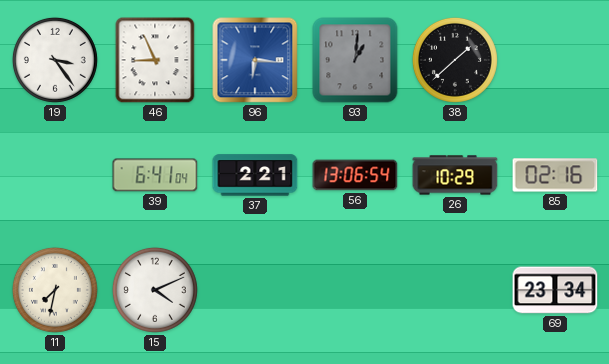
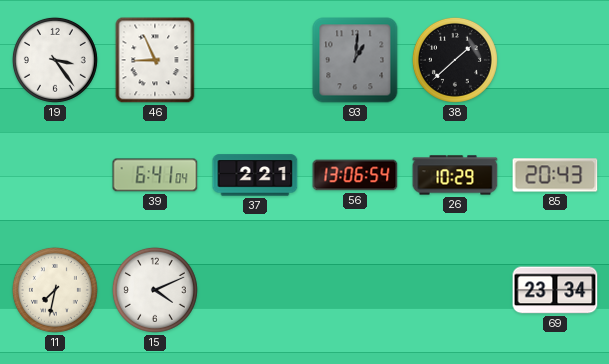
96: 6:16 -> none (255, 60)
85: 02:16 -> 20:43 (555, 175)
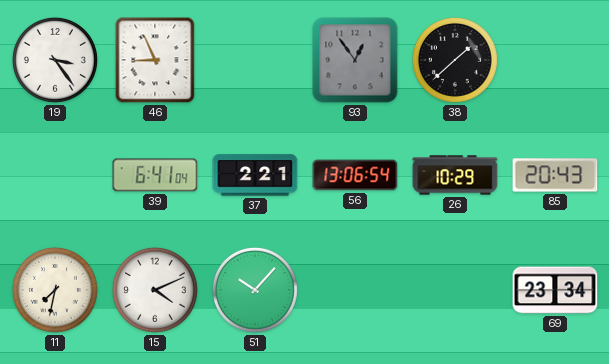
93: 1:01 -> 12:54 (355, 60)
51: none -> 10:07 (255, 290)
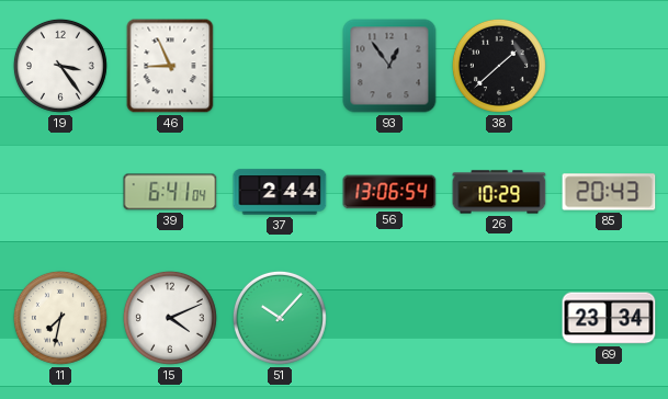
37: 2:21 -> 2:44 (280, 192)
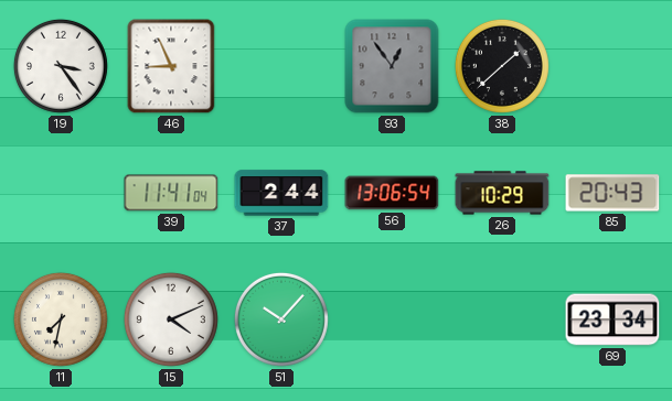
39: 6:41 -> 11:41 (171, 193)
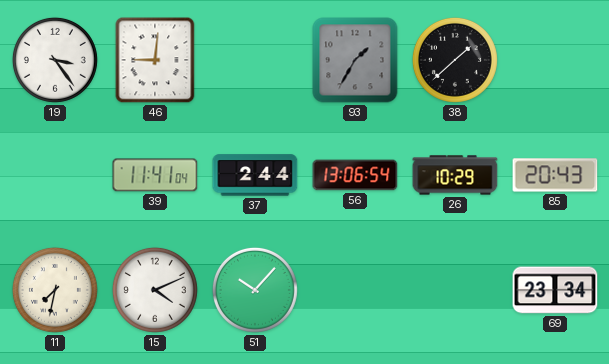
46: 8:56 -> 9:01 (155, 60)
93: 12:54 -> 1:35 (355, 60)
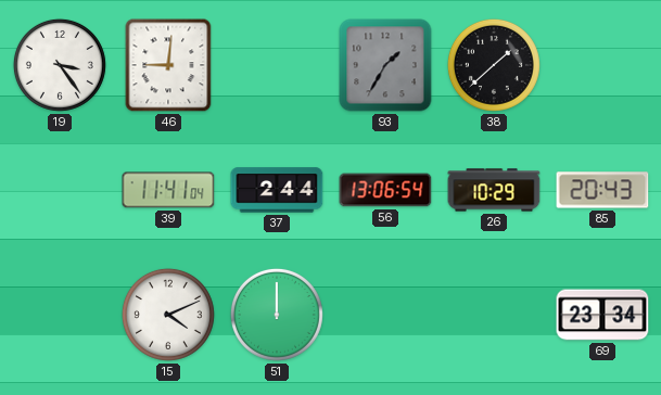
11: 7:32 -> none (55, 290)
51: 10:07 -> 12:00 (277, 315)
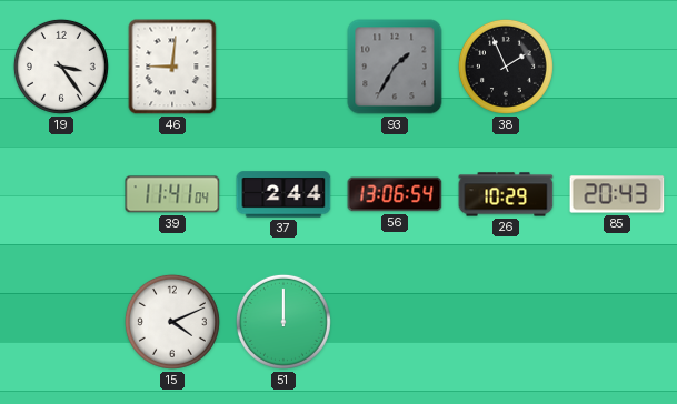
38: 1:38 -> 1:56 (506, 67)
69: 23:34 -> none (602, 315)
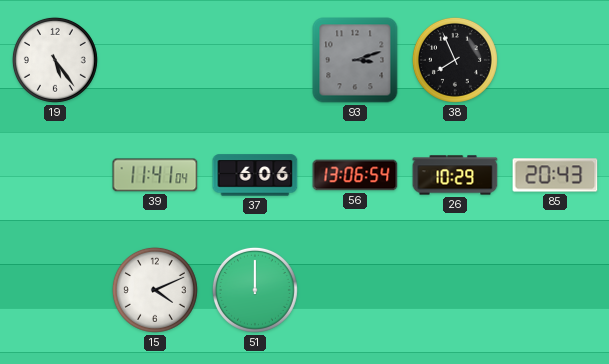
19: 3:24 -> 5:24 (55, 60)
46: 9:01 -> none (172, 67)
93: 1:35 -> 3:12 (355, 60)
38: 1:56 -> 7:56 (455, 60)
37: 2:44 -> 6:06 (255, 175)
